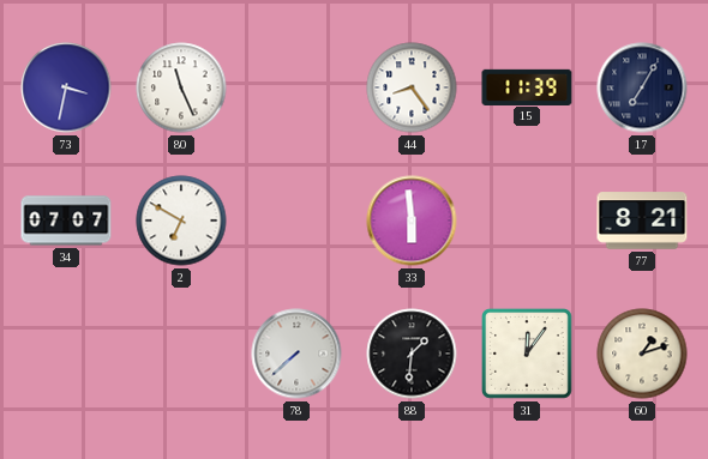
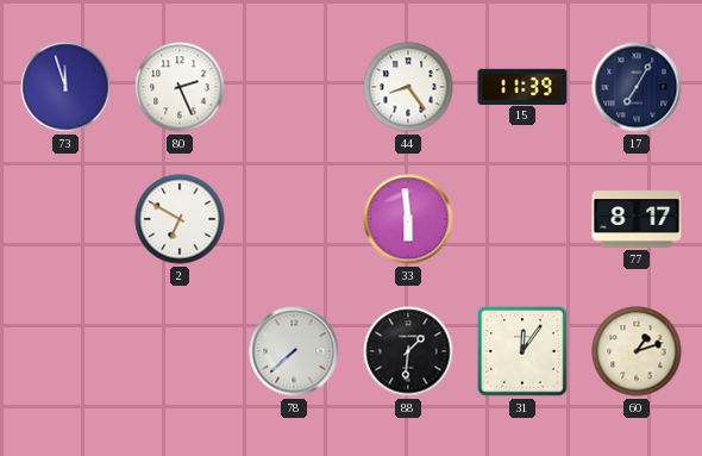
73: 3:32 -> 11:57 (65, 87)
80: 11:26 -> 2:26 (180, 87)
34: 07:07 -> none (66, 221)
77: 8:21 -> 8:17 (637, 219)
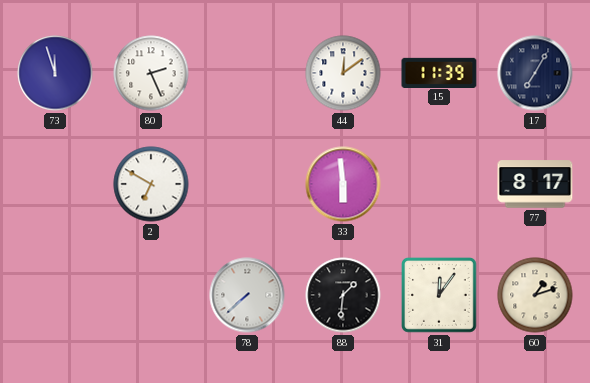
44: 8:24 -> 12:09 (343, 73)
